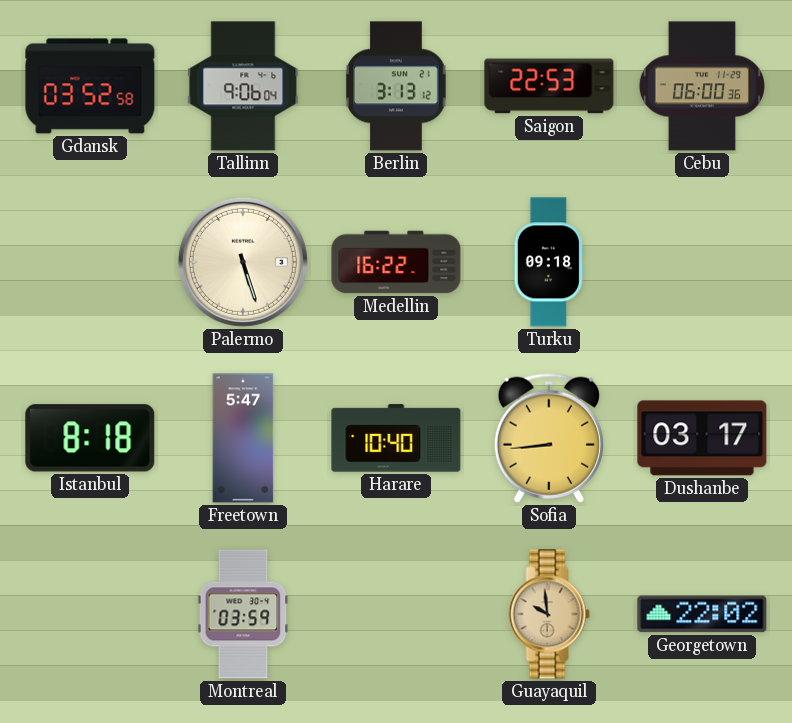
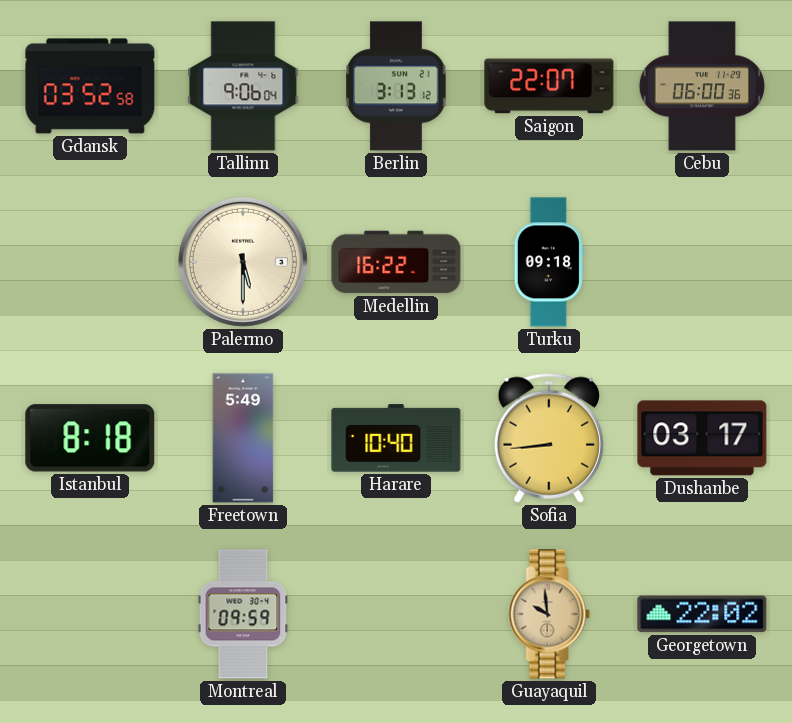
Saigon: 22:53 -> 22:07 (549, 86)
Palermo: 5:27 -> 5:30 (243, 262)
Freetown: 5:47 -> 5:49 (243, 438)
Montreal: 03:59 -> 09:59 (243, 614)
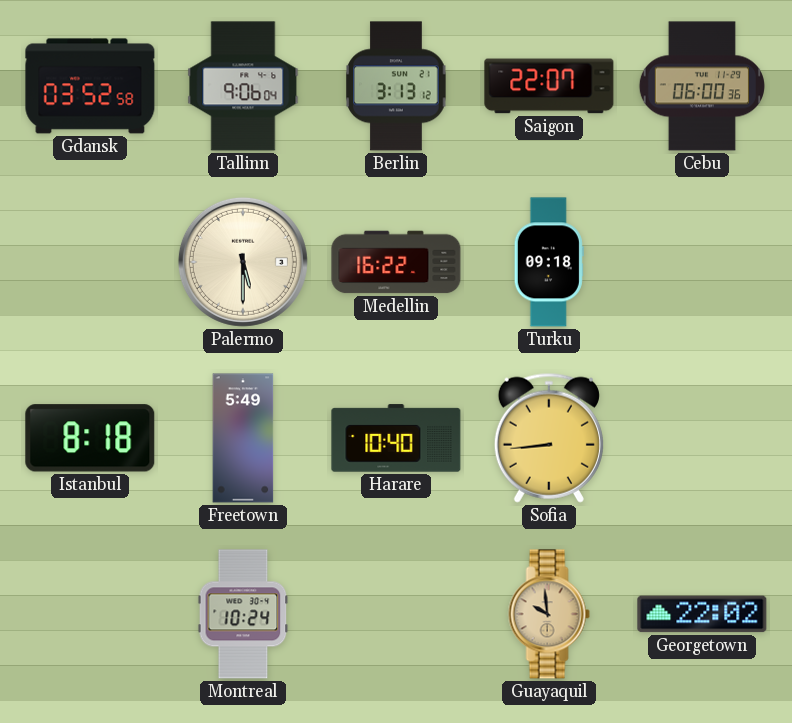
Dushanbe: 03:17 -> none (702, 438)
Montreal: 09:59 -> 10:24 (243, 614)
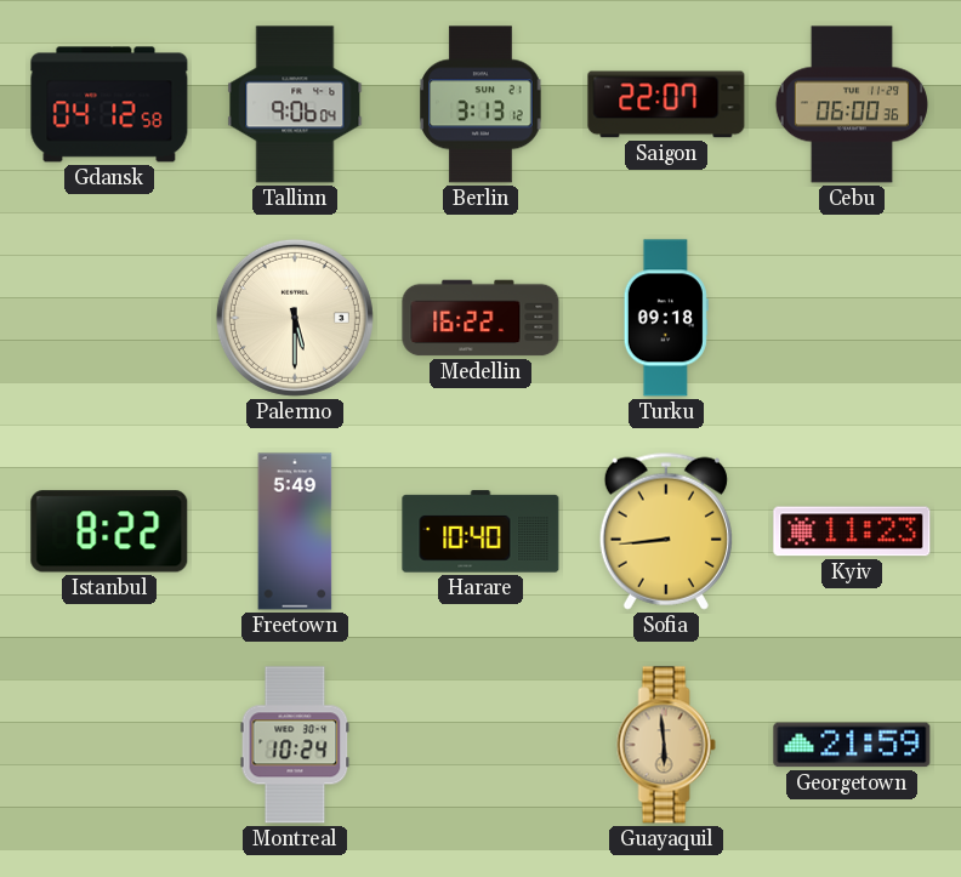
Gdansk: 03:52 -> 04:12 (109, 104)
Istanbul: 8:18 -> 8:22 (109, 531)
Kyiv: none -> 11:23 (852, 531)
Guayaquil: 9:59 -> 5:59 (666, 745)
Georgetown: 22:02 -> 21:59 (852, 745)
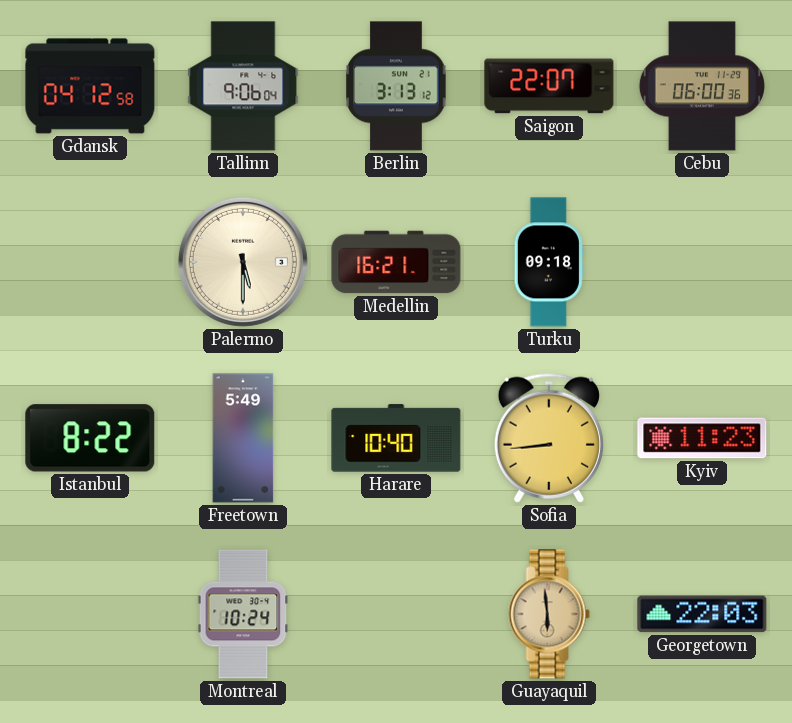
Medellin: 16:22 -> 16:21 (396, 262)
Georgetown: 21:59 -> 22:03 (702, 614)
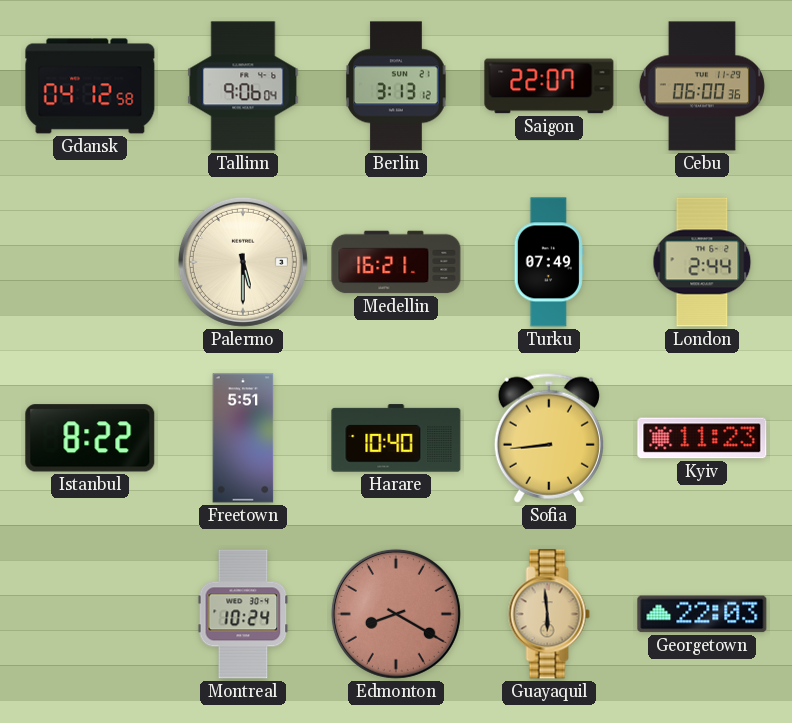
Turku: 09:18 -> 07:49 (549, 262)
London: none -> 2:44 (702, 262)
Freetown: 5:49 -> 5:51 (243, 438)
Edmonton: none -> 8:20 (396, 614)
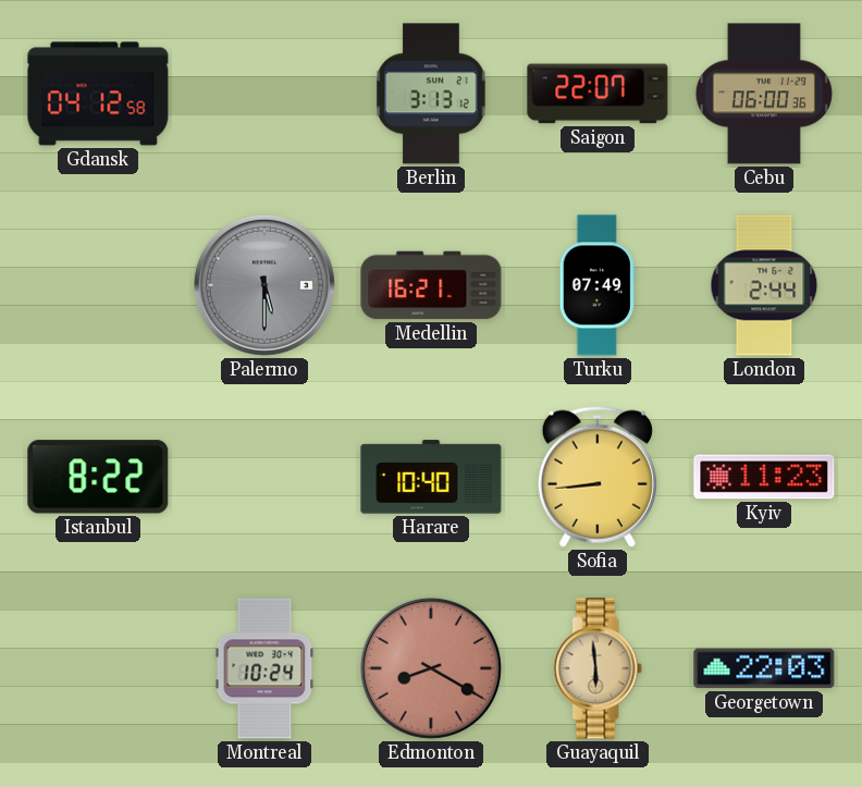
Tallinn: 9:06 -> none (243, 86)
Palermo dial: cream -> grey (264, 285)
Freetown: 5:51 -> none (243, 438)
